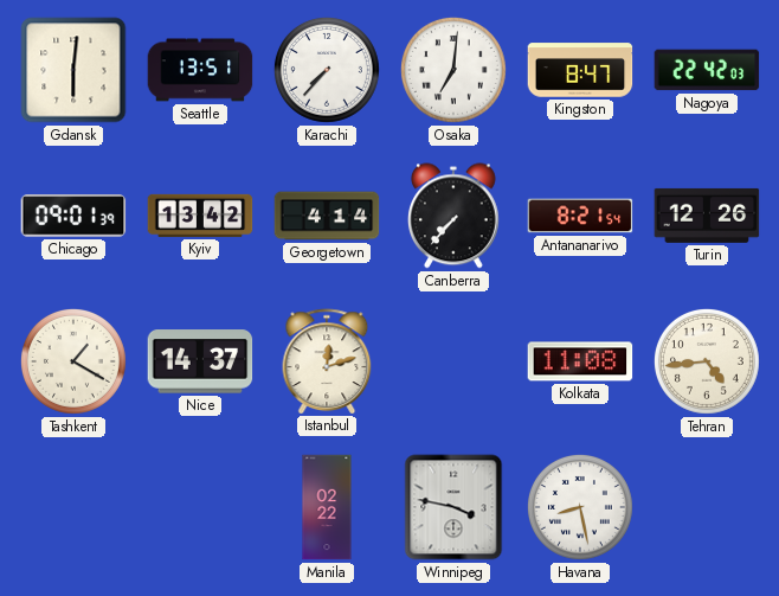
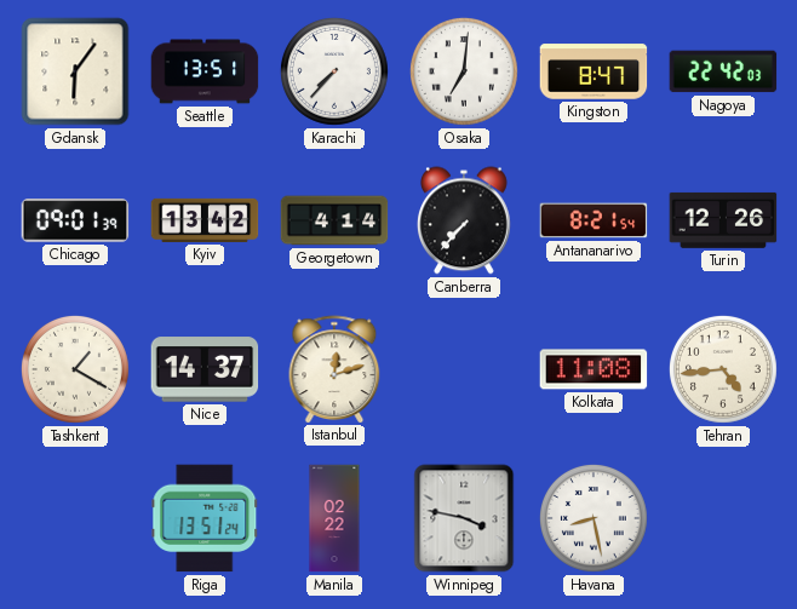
Gdansk: 6:01 -> 6:06 (75, 71)
Riga: none -> 13:51 (205, 518)
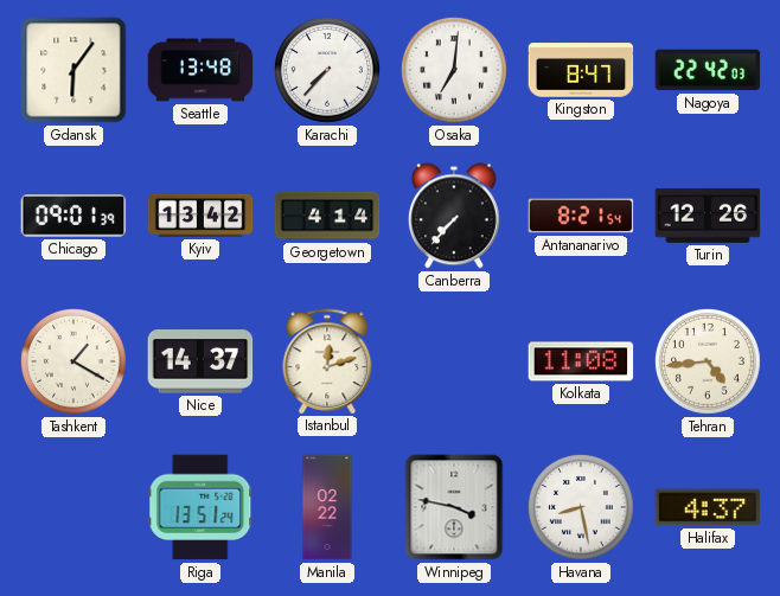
Seattle: 13:51 -> 13:48 (200, 70)
Halifax: none -> 4:37 (708, 507)
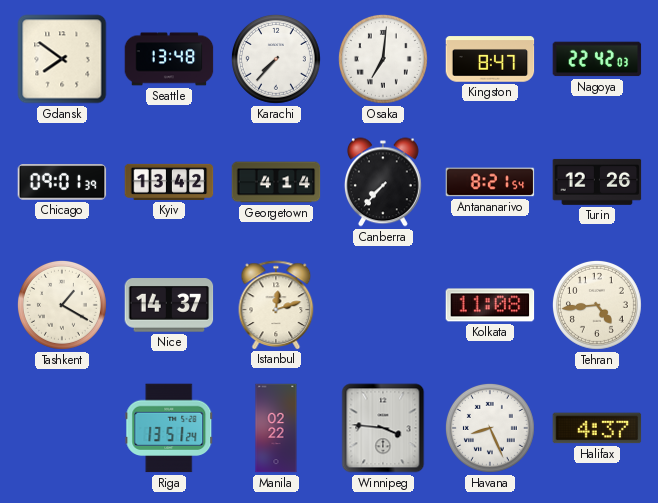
Gdansk: 6:06 -> 7:51 (62, 59)
Winnipeg: 3:47 -> 3:46 (383, 428)
Havana: 8:28 -> 8:26 (490, 428)
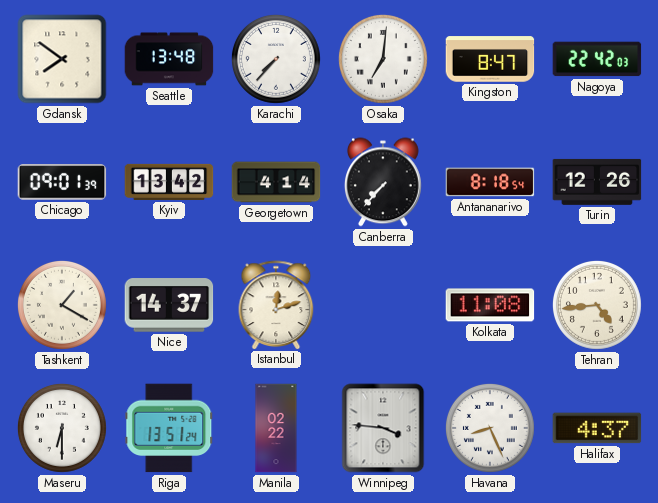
Antananarivo: 8:21 -> 8:18 (490, 182)
Maseru: none -> 6:30 (62, 428)
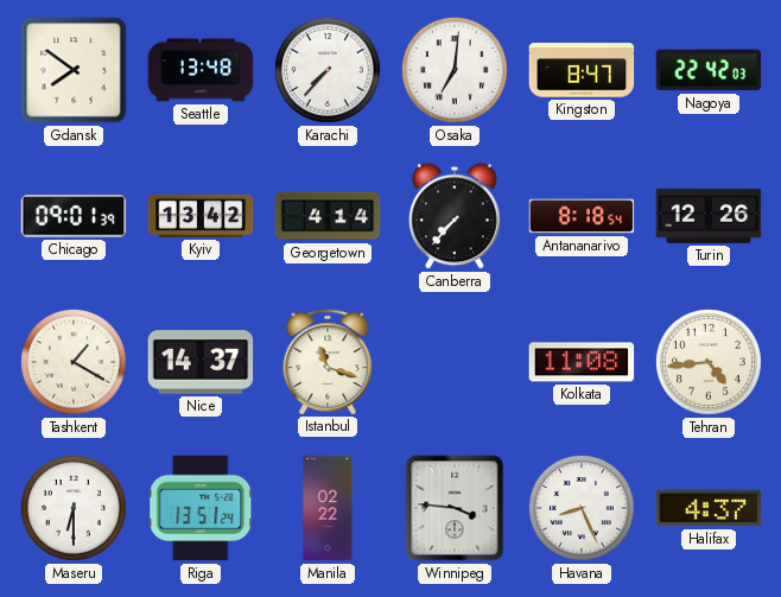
Istanbul: 12:12 -> 11:18 (328, 362)
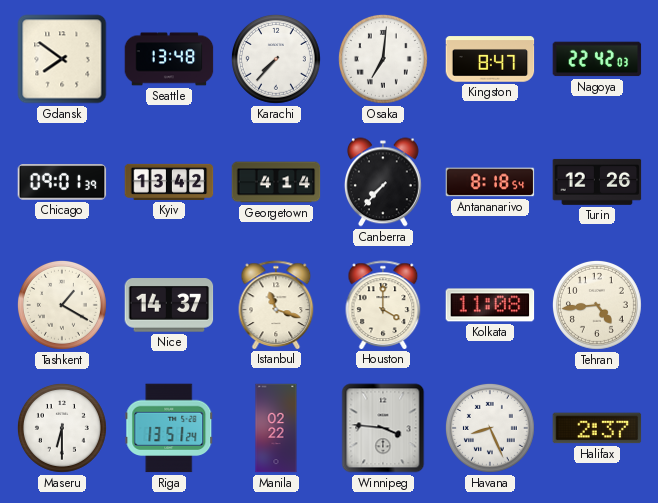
Houston: none -> 4:00 (383, 305)
Halifax: 4:37 -> 2:37 (597, 428)
